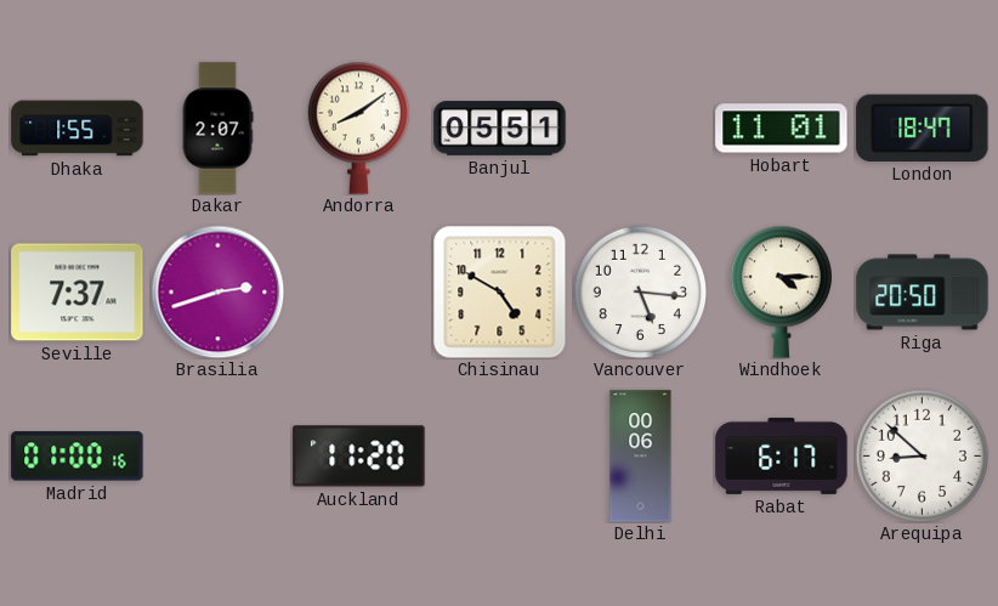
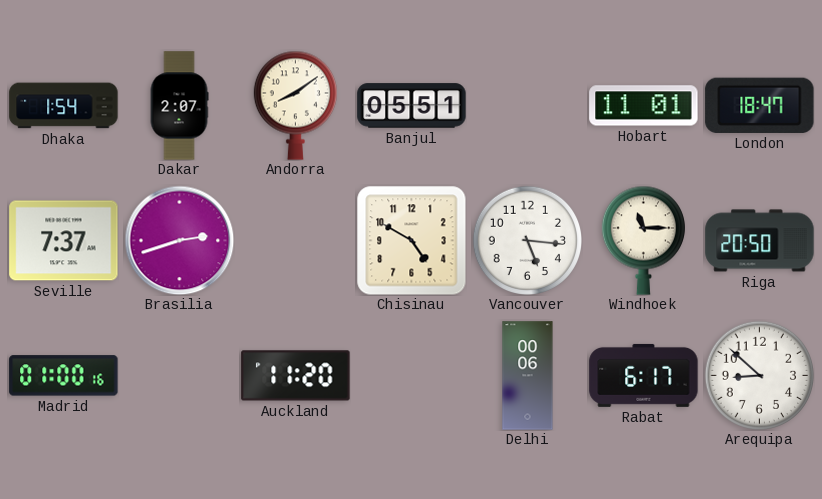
Dhaka: 1:55 -> 1:54 (64, 106)
Windhoek: 4:15 -> 11:15 (643, 240)
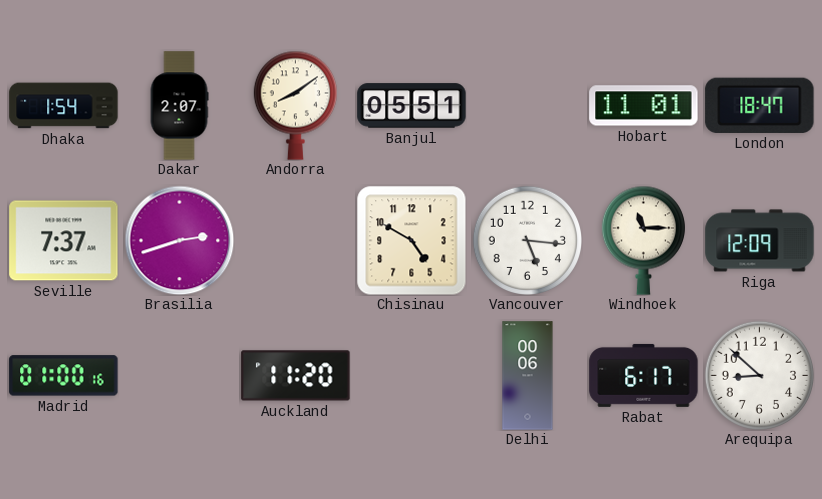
Riga: 20:50 -> 12:09 (760, 241)
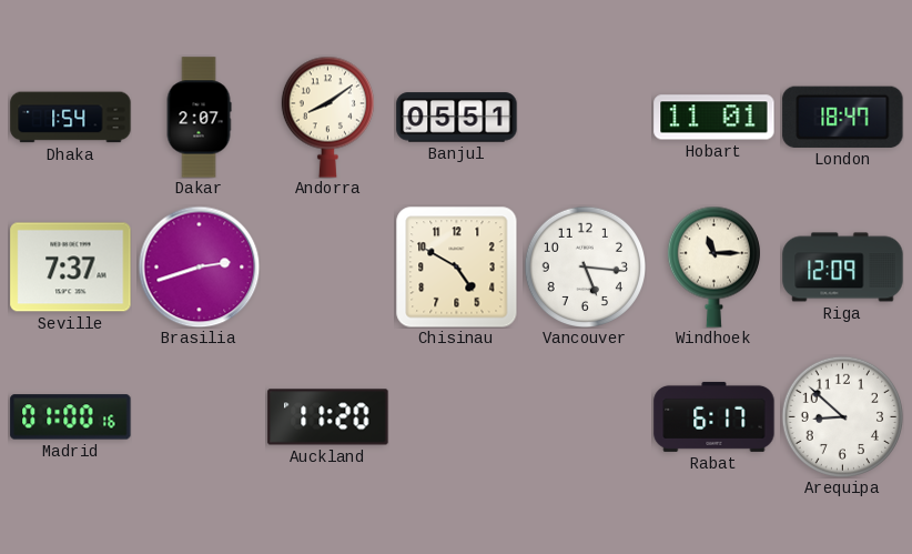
Delhi: 00:06 -> none (528, 376)
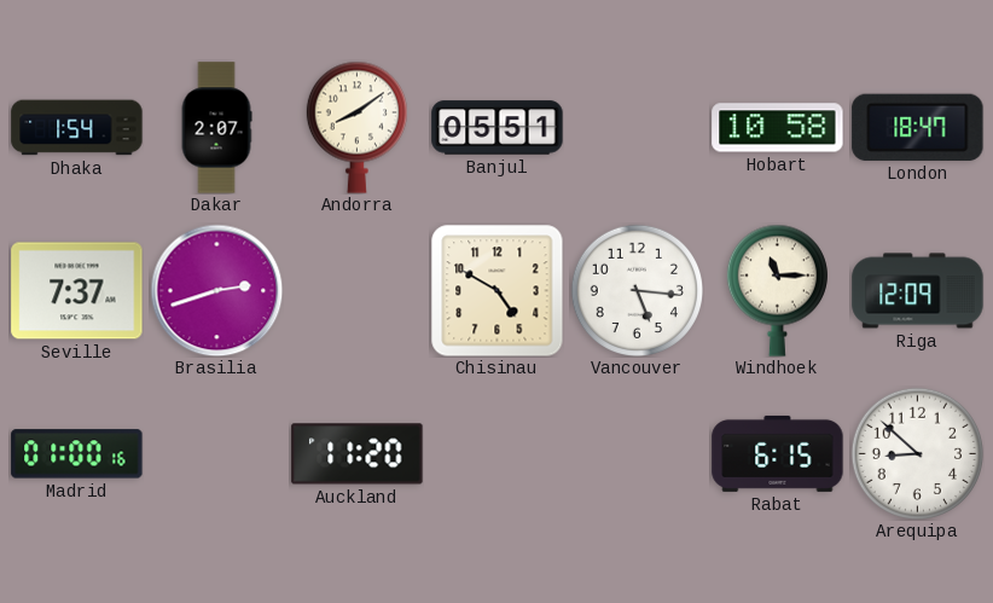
Hobart: 11:01 -> 10:58 (778, 128)
Rabat: 6:17 -> 6:15 (778, 453)
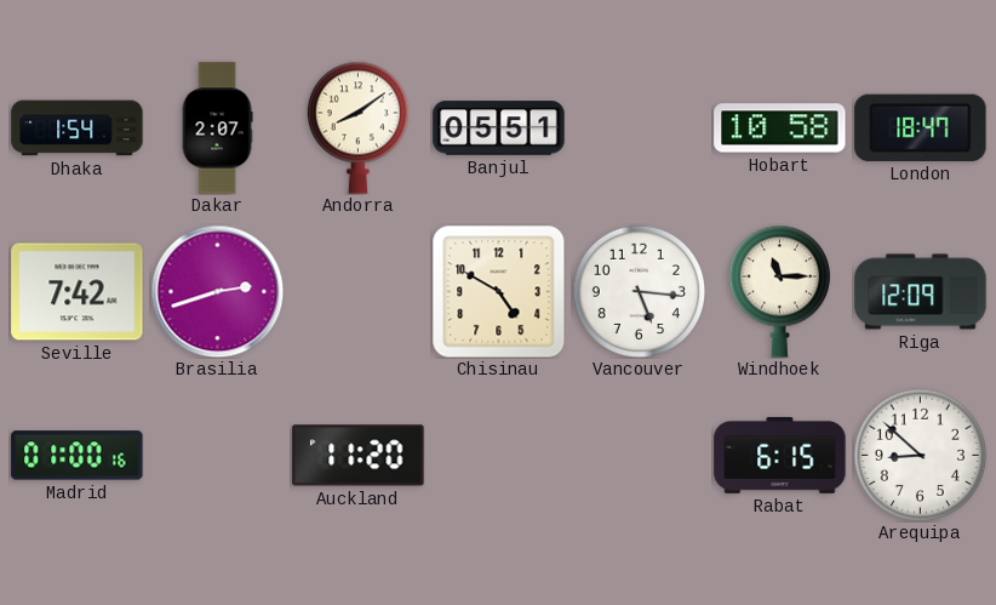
Seville: 7:37 -> 7:42 (78, 292)
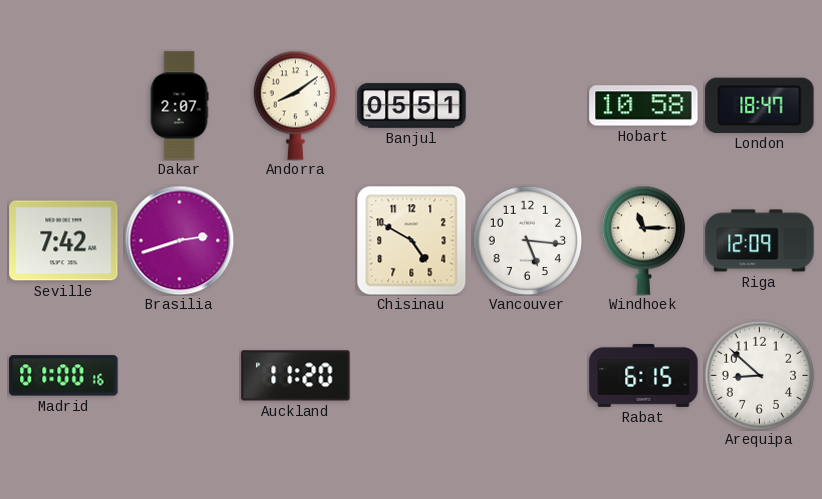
Dhaka: 1:54 -> none (78, 129)
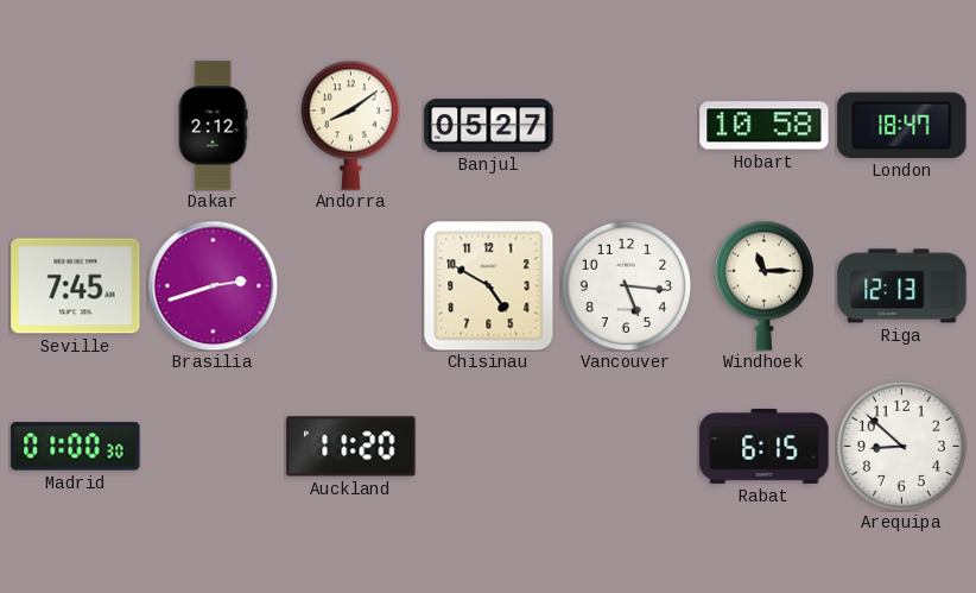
Dakar: 2:07 -> 2:12 (213, 126)
Banjul: 05:51 -> 05:27 (489, 126)
Seville: 7:42 -> 7:45 (76, 286)
Riga: 12:09 -> 12:13 (902, 286)
Madrid: 01:00:16 -> 01:00:30 (76, 447)
